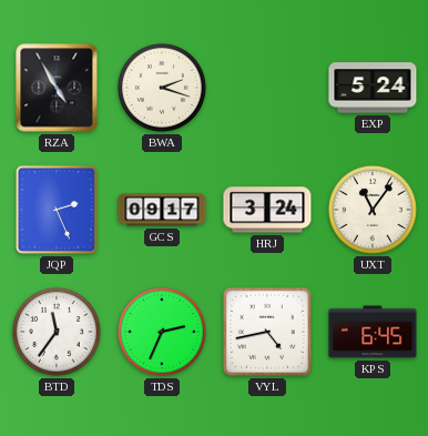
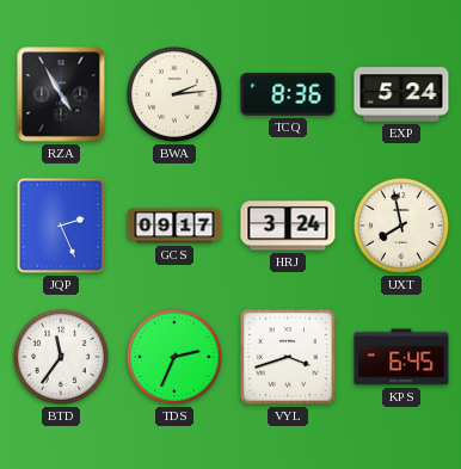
BWA: 2:18 -> 2:14 (174, 94)
TCQ: none -> 8:36 (288, 95)
UXT: 11:06 -> 7:58 (401, 226)
VYL: 4:43 -> 3:42 (288, 357)
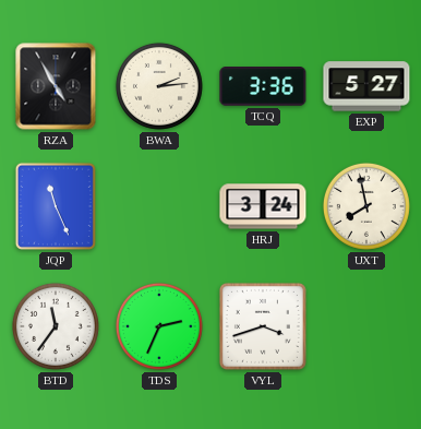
TCQ: 8:36 -> 3:36 (263, 87)
EXP: 5:24 -> 5:27 (366, 86)
JQP: 2:26 -> 11:26 (56, 206)
GCS: 09:17 -> none (174, 226)
KPS: 6:45 -> none (401, 357)
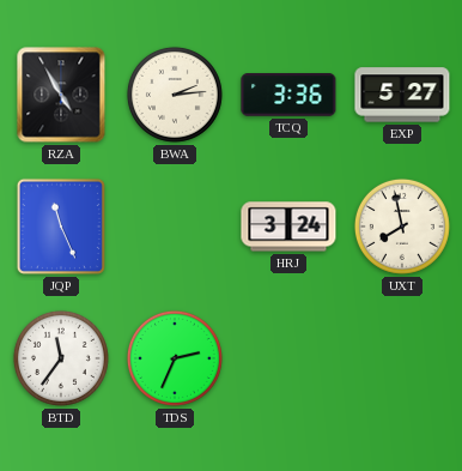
VYL: 3:42 -> none (263, 326)
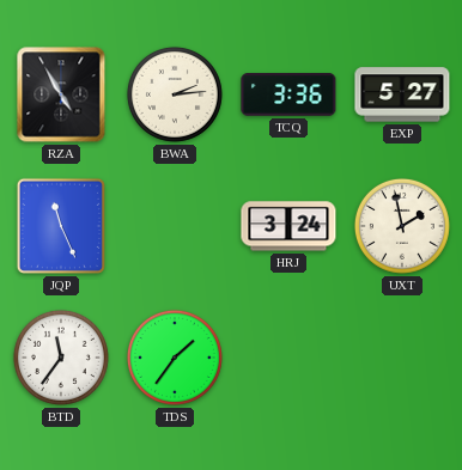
UXT: 7:58 -> 1:58 (402, 226)
TDS: 2:34 -> 1:36 (175, 358)
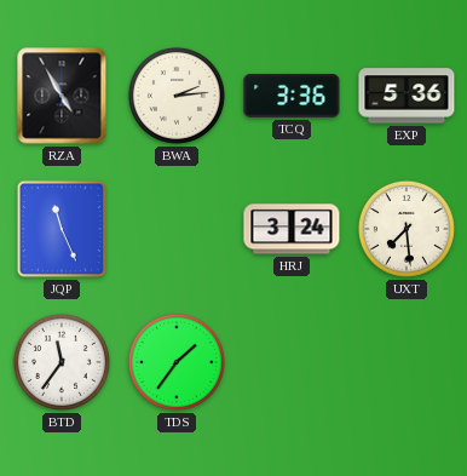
EXP: 5:27 -> 5:36 (407, 96)
UXT: 1:58 -> 7:29 (407, 229)
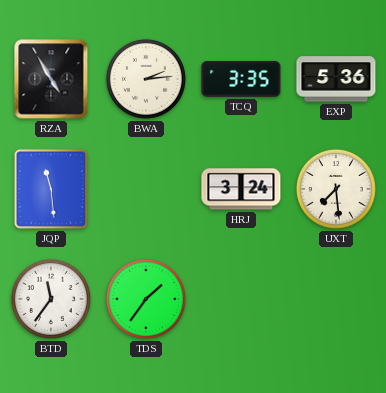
TCQ: 3:36 -> 3:35 (241, 80)
JQP: 11:26 -> 11:29 (51, 189)
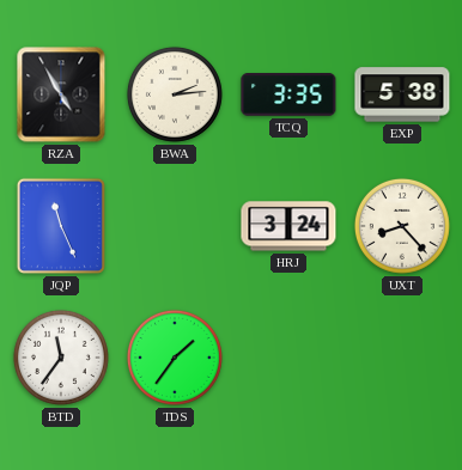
EXP: 5:36 -> 5:38 (402, 94)
JQP: 11:29 -> 11:26 (61, 226)
UXT: 7:29 -> 8:23 (402, 226)
